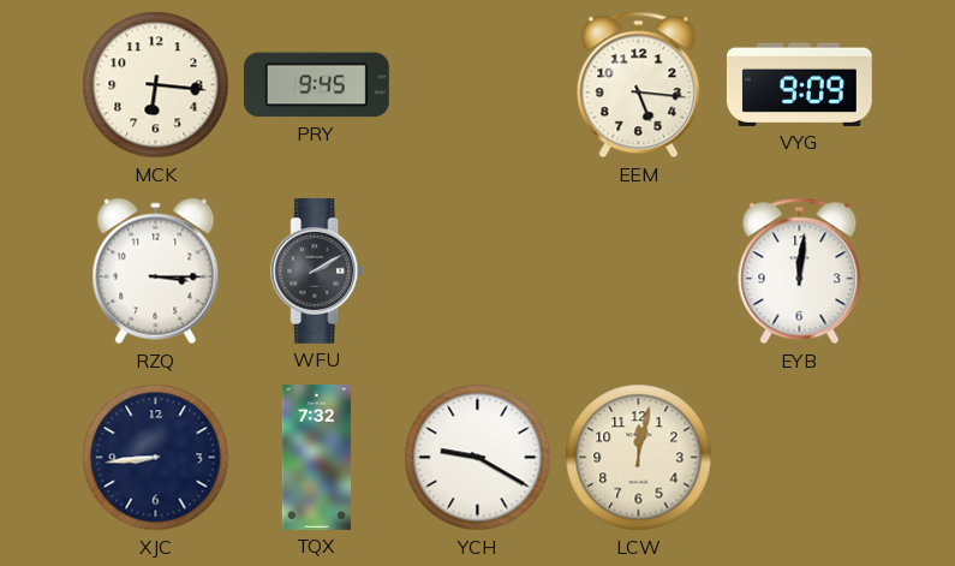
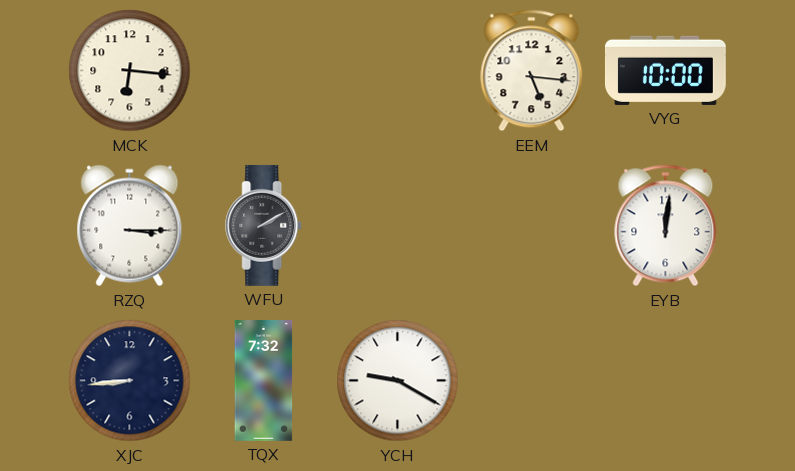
PRY: 9:45 -> none (316, 85)
VYG: 9:09 -> 10:00 (665, 70)
LCW: 12:02 -> none (639, 458)
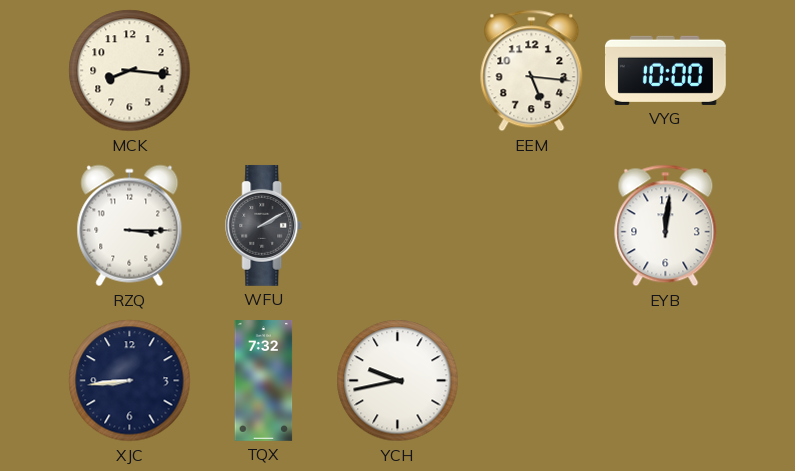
MCK: 6:16 -> 8:16 (130, 71)
YCH: 9:20 -> 9:43 (398, 381)
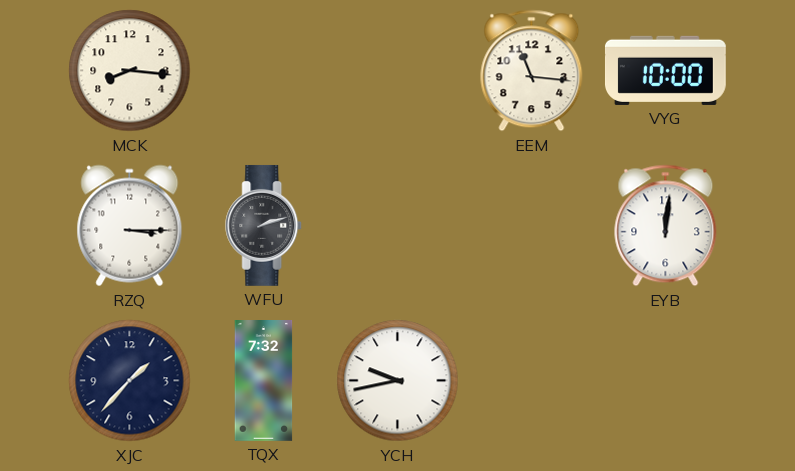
EEM: 5:16 -> 11:16 (532, 71)
WFU: 2:10 -> 2:12 (264, 225)
XJC: 8:44 -> 1:37 (130, 381)
